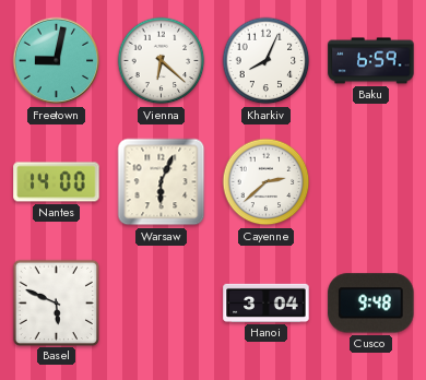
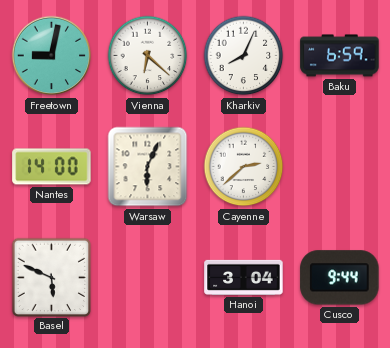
Cusco: 9:48 -> 9:44 (340, 278)
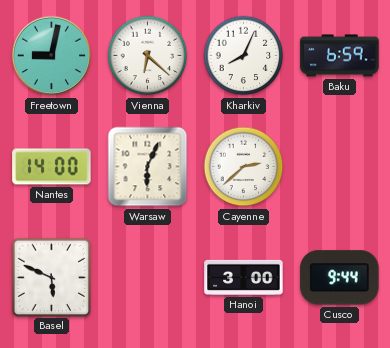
Hanoi: 3:04 -> 3:00 (244, 277)
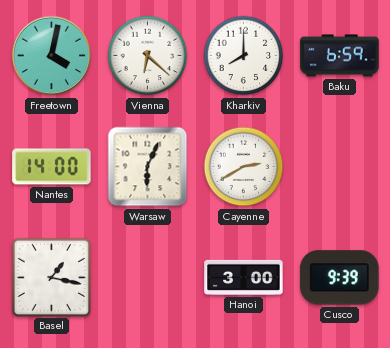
Freetown: 9:02 -> 4:02 (52, 56)
Kharkiv: 8:04 -> 8:00 (244, 56)
Cayenne: 2:38 -> 2:40 (244, 167)
Basel: 5:49 -> 1:17 (51, 277)
Cusco: 9:44 -> 9:39 (340, 278)
